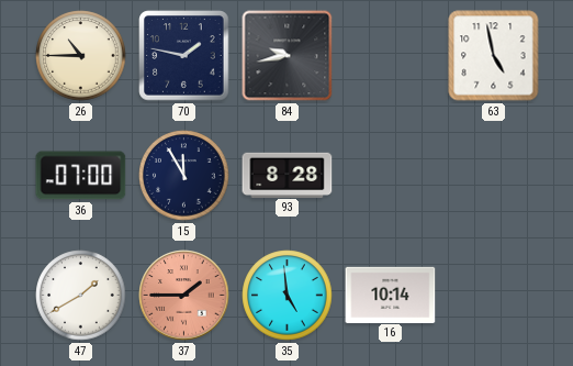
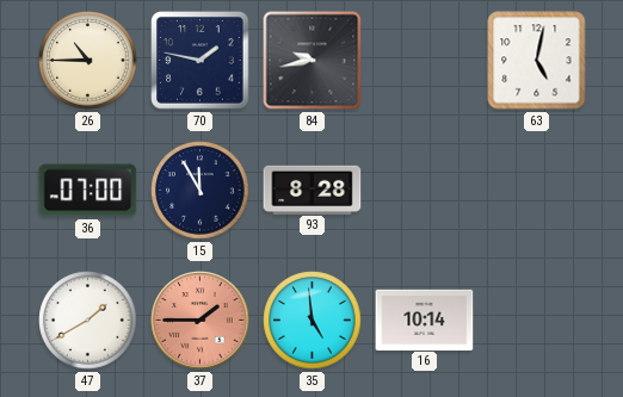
63: 4:58 -> 5:02 (537, 61)
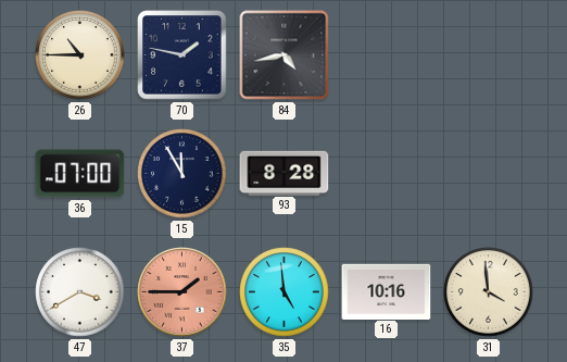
84: 9:43 -> 4:43 (285, 55)
63: 5:02 -> none (537, 61)
47: 1:40 -> 3:40 (80, 292)
16: 10:14 -> 10:16 (387, 291)
31: none -> 3:59 (489, 292)
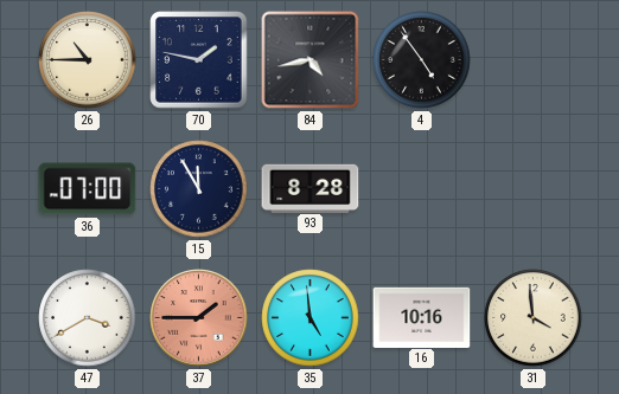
4: none -> 4:54 (422, 60)
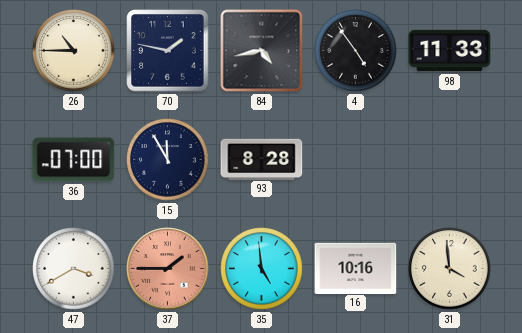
98: none -> 11:33 (450, 51)
